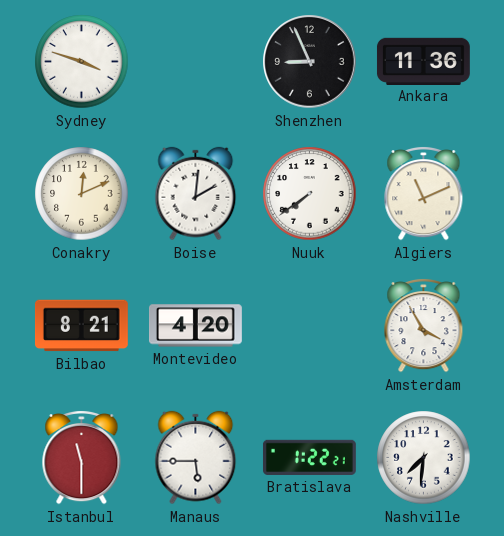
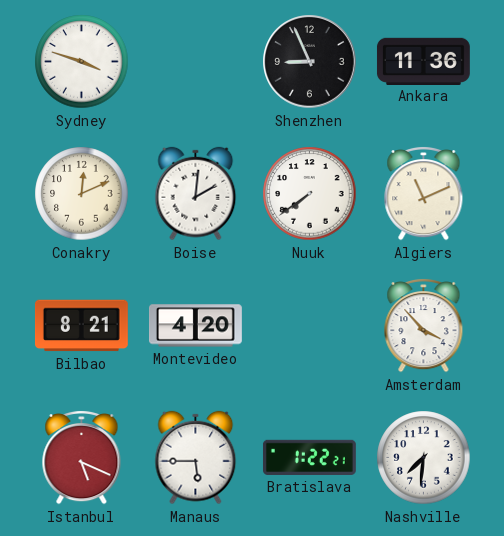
Amsterdam: 3:55 -> 3:53 (424, 325)
Istanbul: 11:30 -> 5:19 (82, 457)
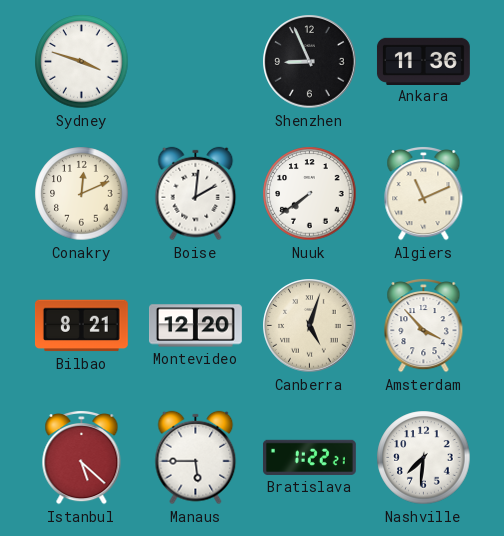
Montevideo: 4:20 -> 12:20 (196, 326)
Canberra: none -> 5:03 (310, 326)
Istanbul: 5:19 -> 5:22 (82, 457)
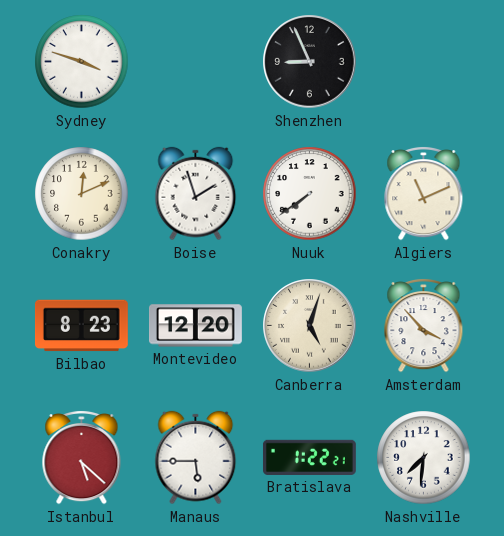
Ankara: 11:36 -> none (423, 61)
Boise: 2:01 -> 1:57 (196, 194)
Bilbao: 8:21 -> 8:23 (81, 326)
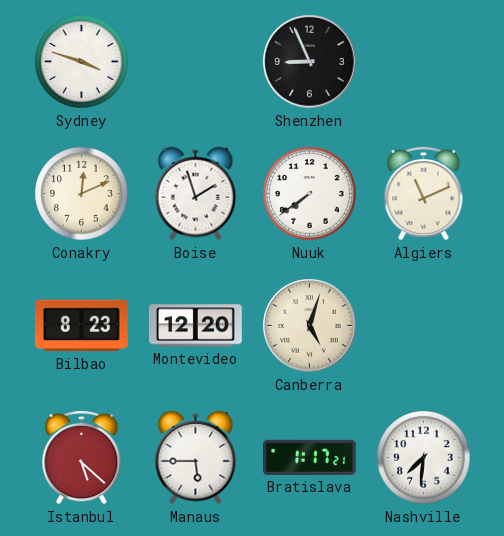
Amsterdam: 3:53 -> none (424, 325)
Bratislava: 1:22 -> 1:17 (309, 457)
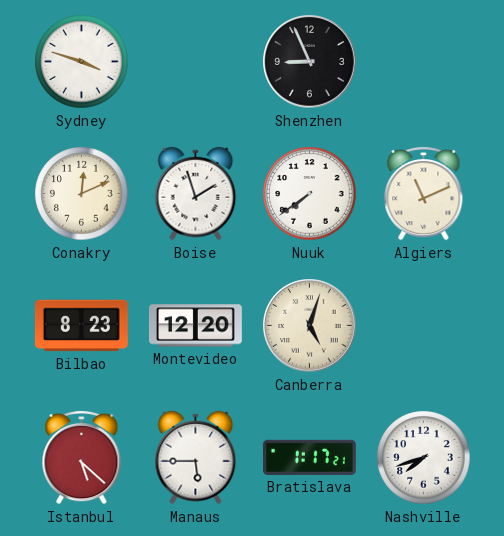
Nashville: 7:31 -> 7:42 (424, 458)
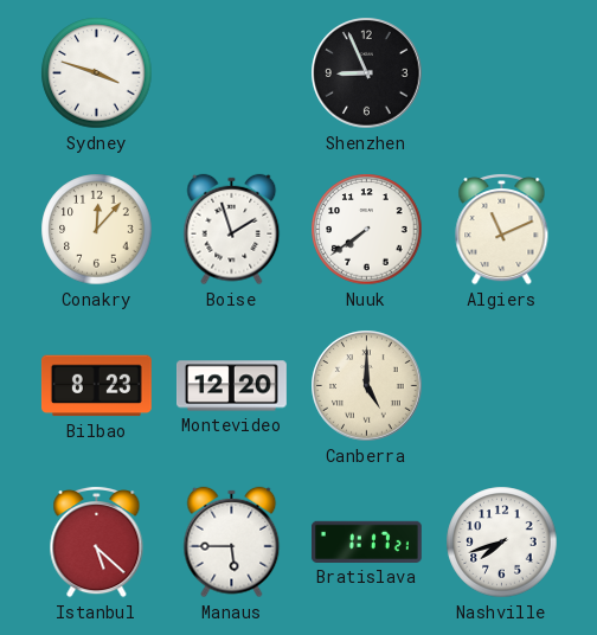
Conakry: 12:11 -> 12:07 (97, 230)
Canberra: 5:03 -> 5:00 (367, 386)
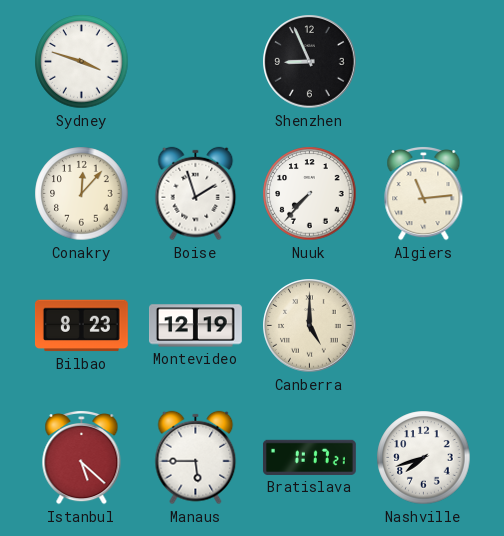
Nuuk: 7:39 -> 7:37 (310, 194)
Algiers: 11:11 -> 11:14 (424, 193)
Montevideo: 12:20 -> 12:19 (196, 326)
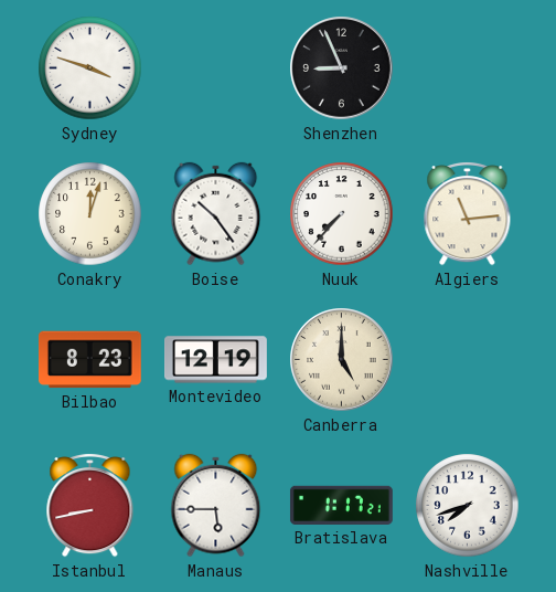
Conakry: 12:07 -> 12:03 (90, 214)
Boise: 1:57 -> 10:24 (216, 214)
Istanbul: 5:22 -> 8:43 (90, 505)
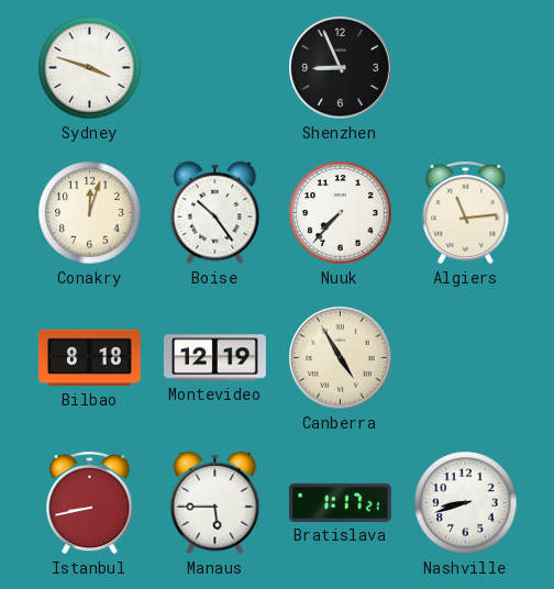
Bilbao: 8:23 -> 8:18 (89, 358)
Canberra: 5:00 -> 4:55 (341, 358)
Nashville: 7:42 -> 8:42 (466, 503)
